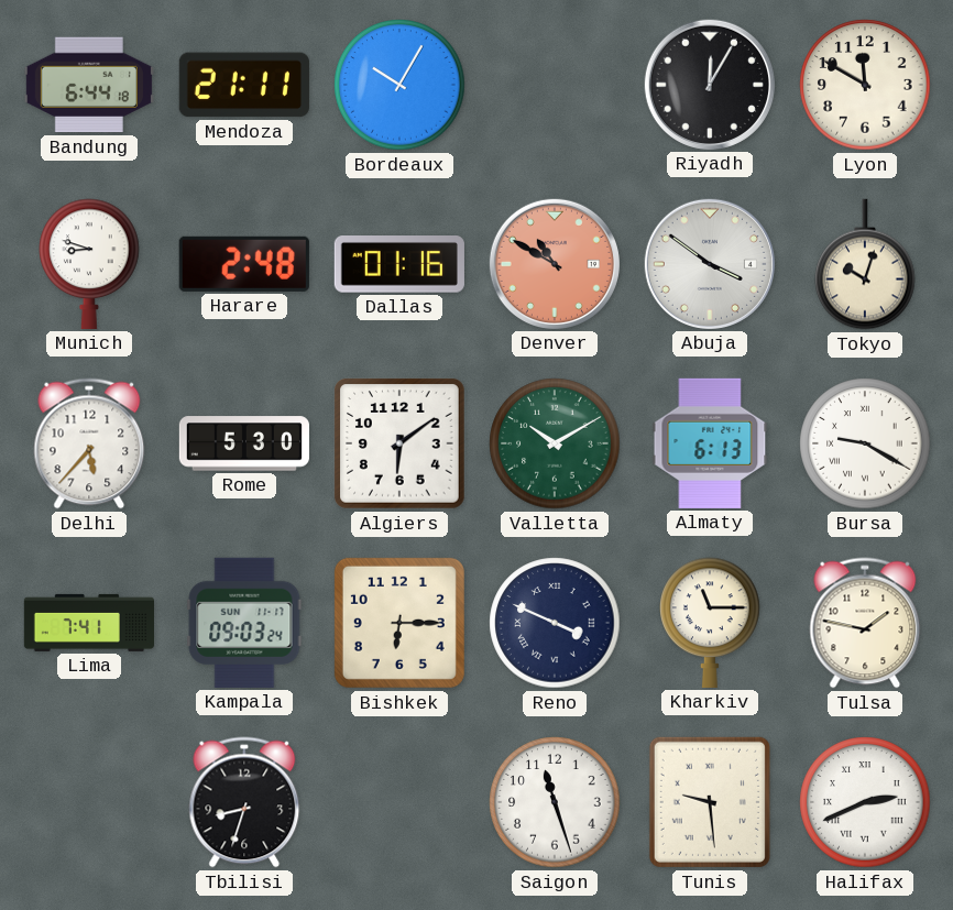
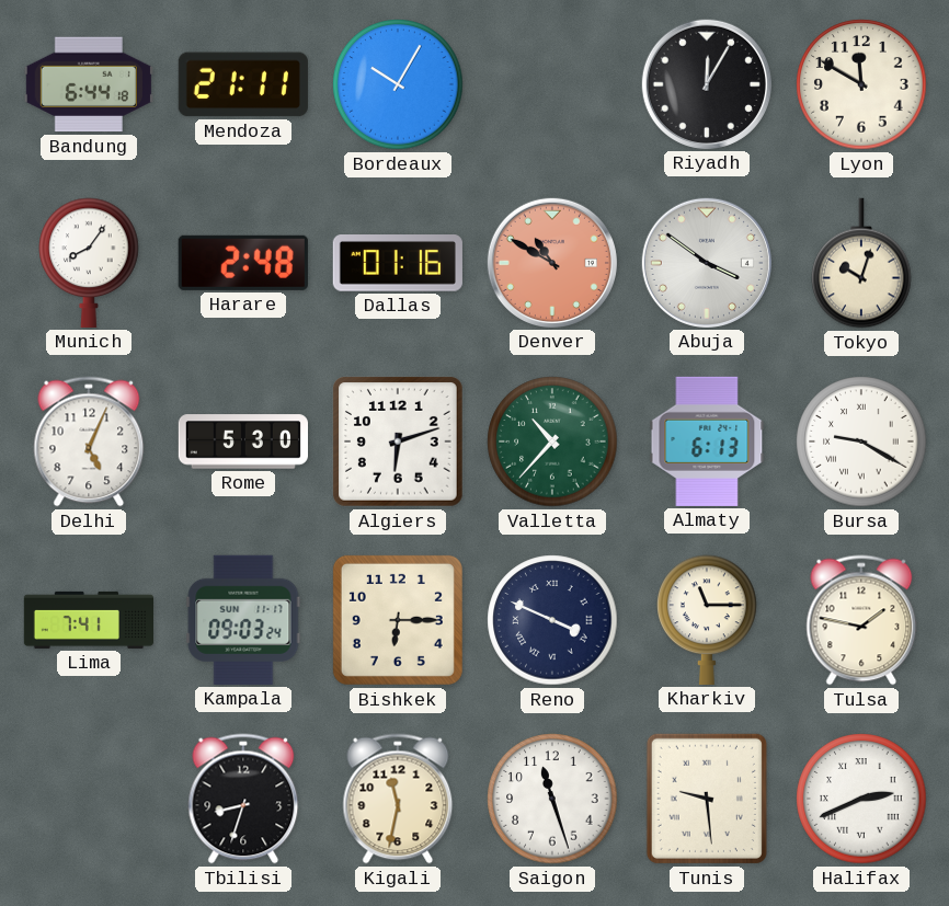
Munich: 8:48 -> 8:06 (89, 263)
Delhi: 5:37 -> 5:04 (89, 441)
Algiers: 6:09 -> 6:12 (399, 443)
Valletta: 10:10 -> 10:37 (552, 441)
Kigali: none -> 11:32 (398, 799)
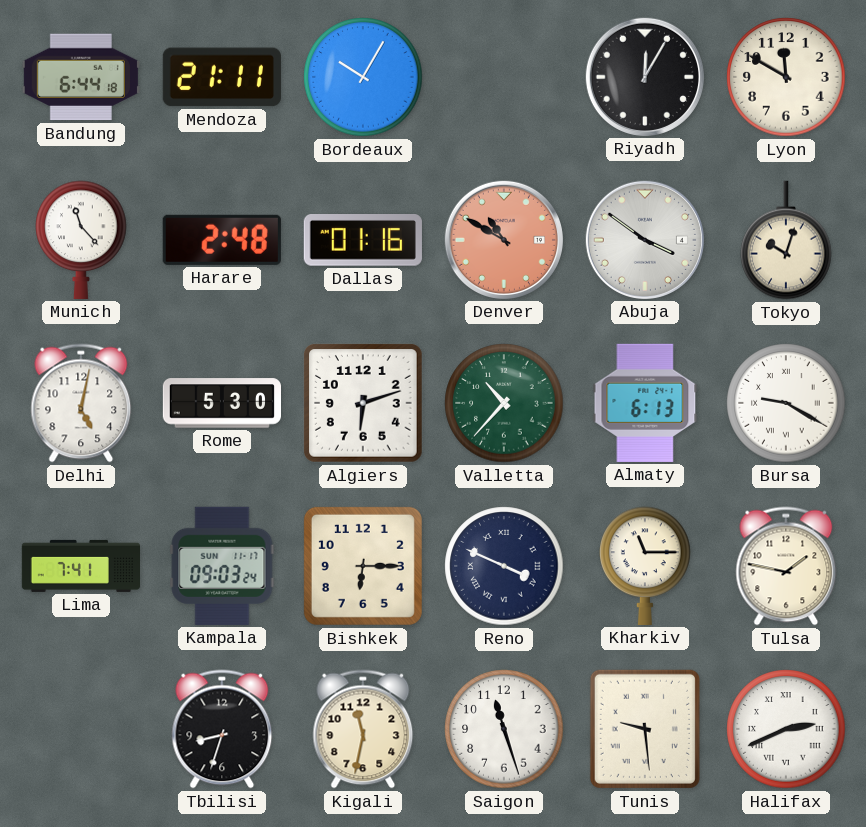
Munich: 8:06 -> 11:23 (81, 240)
Delhi: 5:04 -> 5:02 (81, 403)
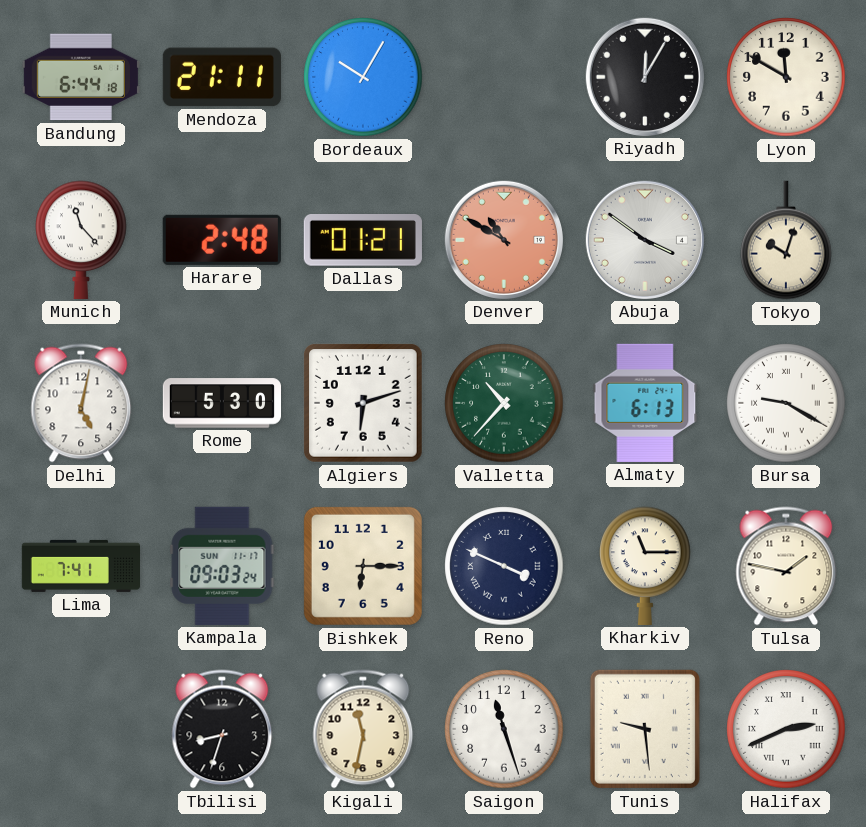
Dallas: 01:16 -> 01:21 (363, 241)
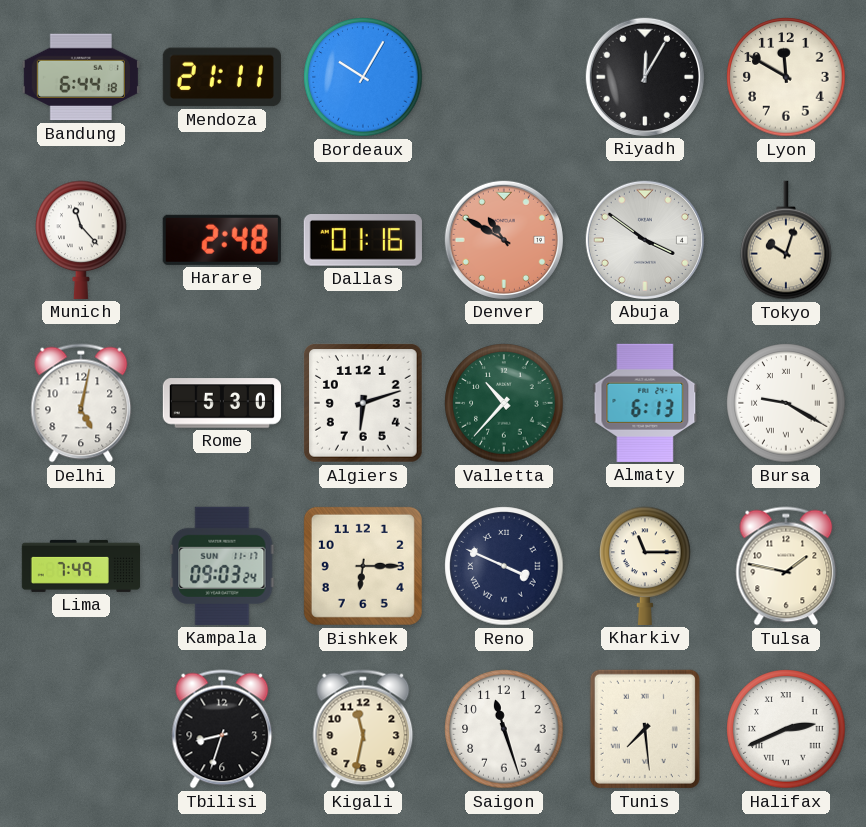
Dallas: 01:21 -> 01:16 (363, 241)
Lima: 7:41 -> 7:49 (80, 566)
Tunis: 9:29 -> 7:29 (645, 729)
